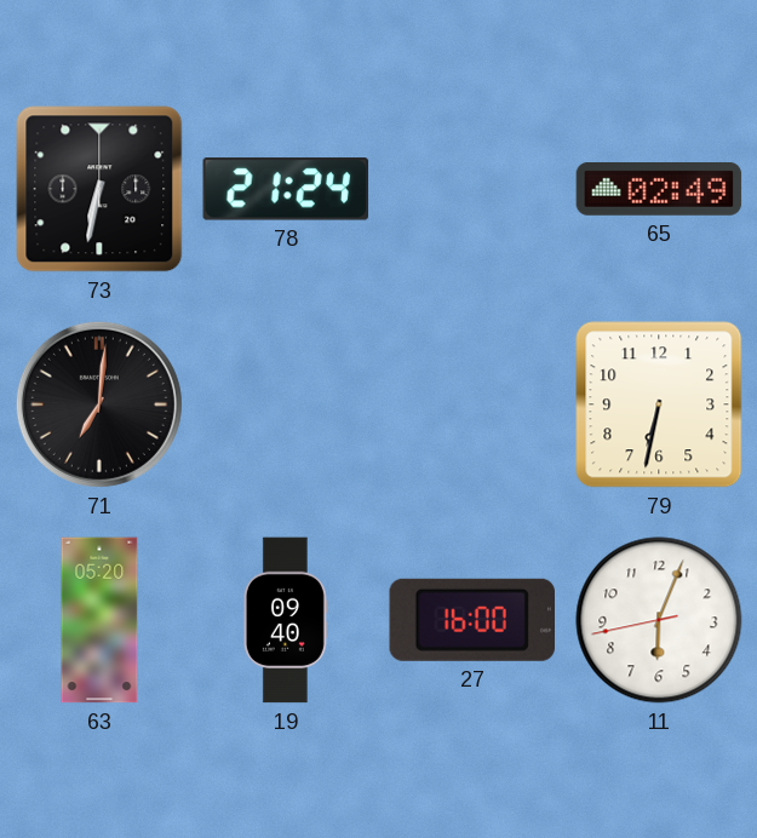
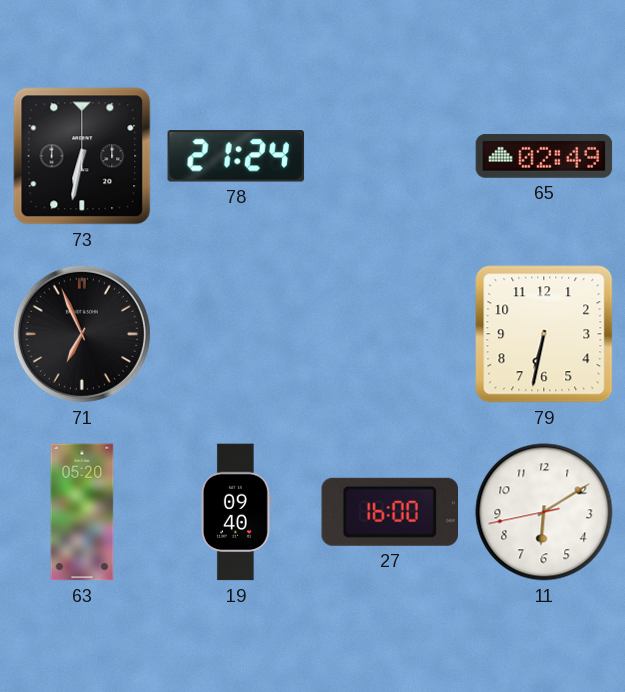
71: 7:01 -> 6:56 (82, 334)
11: 6:03 -> 6:09 (544, 512)
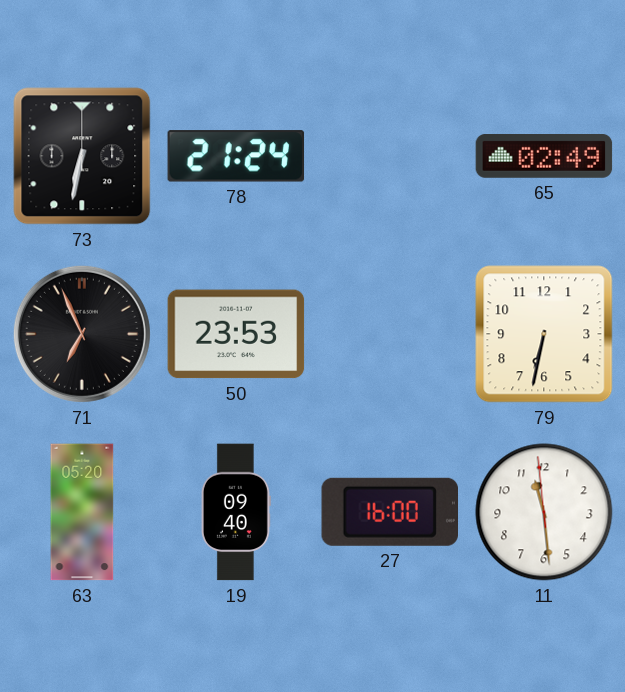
50: none -> 23:53 (236, 334)
11: 6:09 -> 11:28 (544, 512)
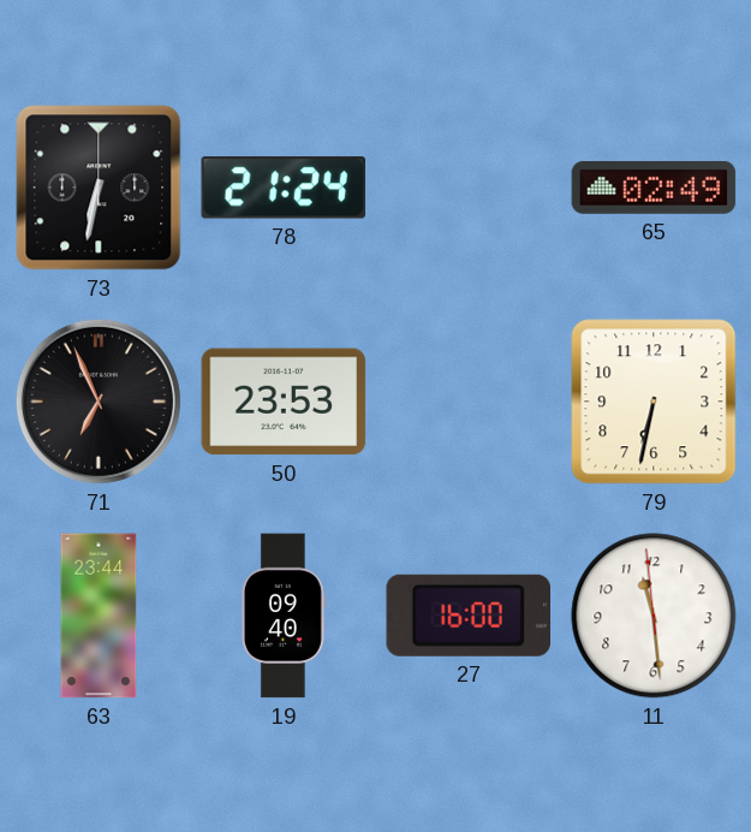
63: 05:20 -> 23:44 (99, 616)
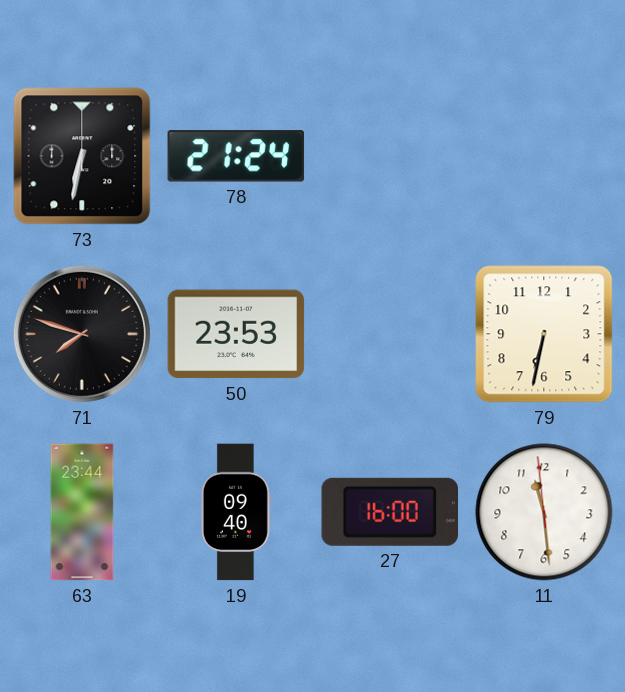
65: 02:49 -> none (654, 189)
71: 6:56 -> 7:48 (82, 334)
